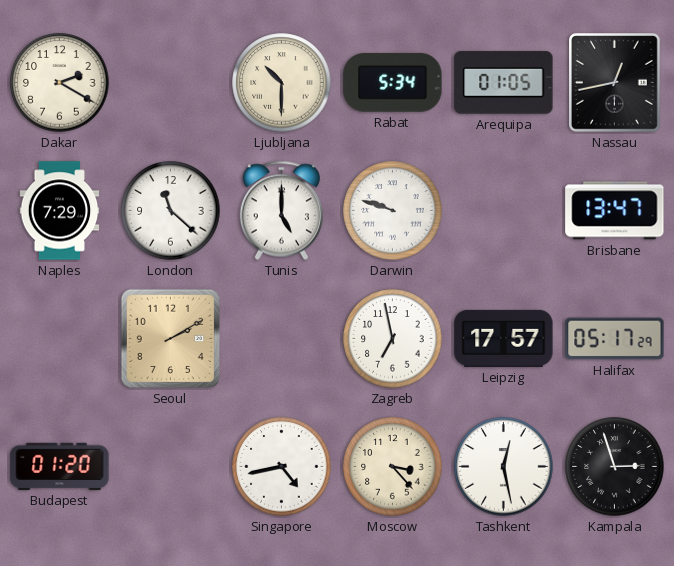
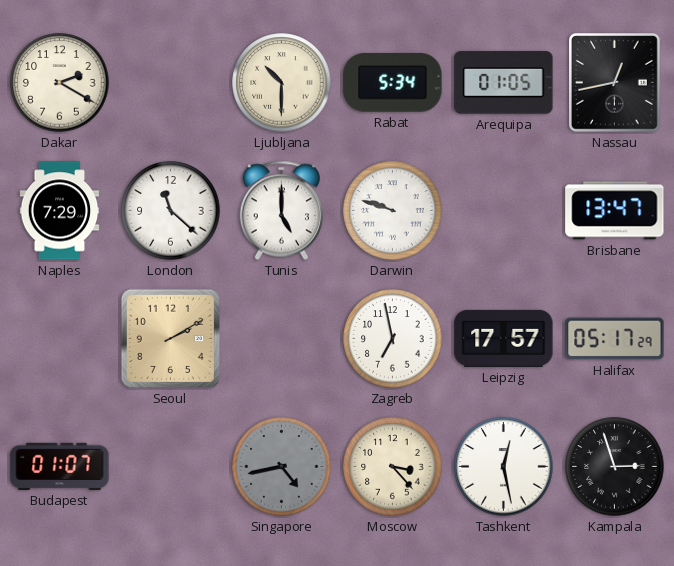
Budapest: 01:20 -> 01:07 (60, 466)
Singapore dial: white -> grey (282, 467)
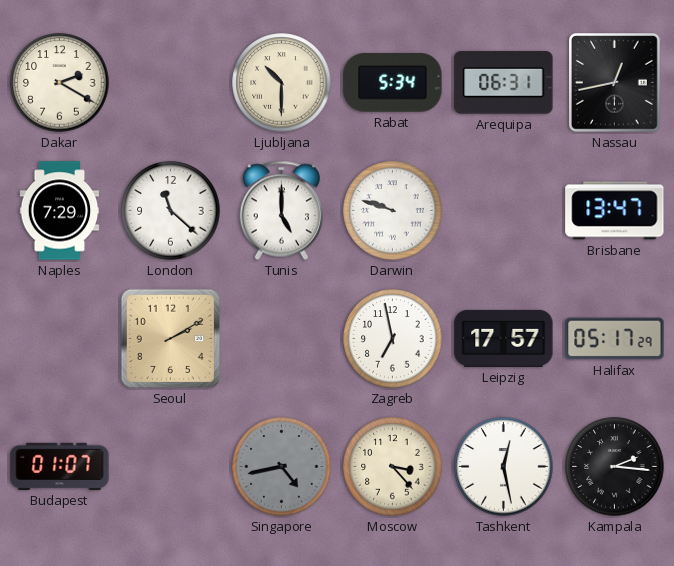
Arequipa: 01:05 -> 06:31 (504, 83)
Kampala: 2:57 -> 2:16 (615, 467)
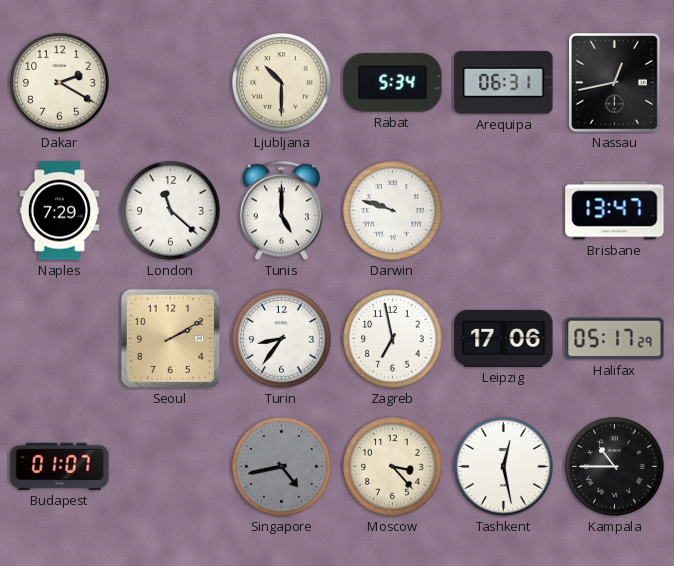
Turin: none -> 8:36 (282, 339)
Leipzig: 17:57 -> 17:06 (504, 338)
Kampala: 2:16 -> 10:45 (615, 467)
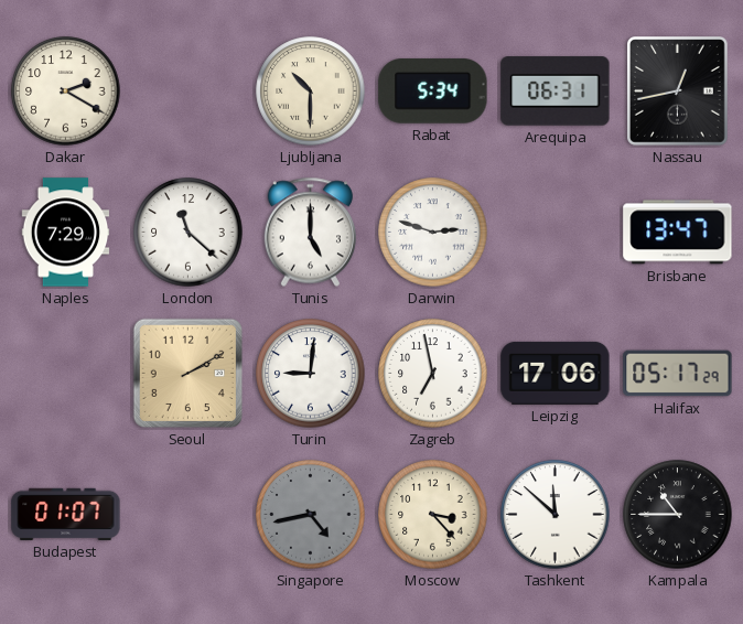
Darwin: 9:48 -> 2:48 (433, 233)
Turin: 8:36 -> 9:01 (311, 374)
Tashkent: 12:28 -> 11:52 (556, 515)
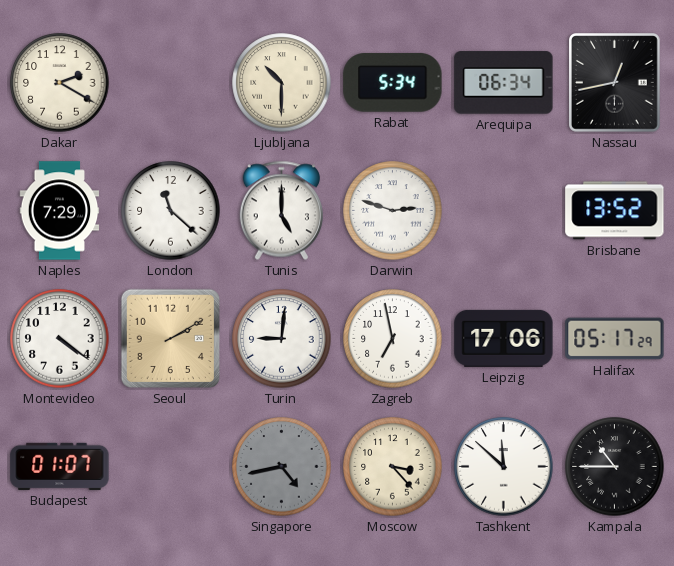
Arequipa: 06:31 -> 06:34 (504, 83)
Brisbane: 13:47 -> 13:52 (615, 211)
Montevideo: none -> 4:21 (60, 339)
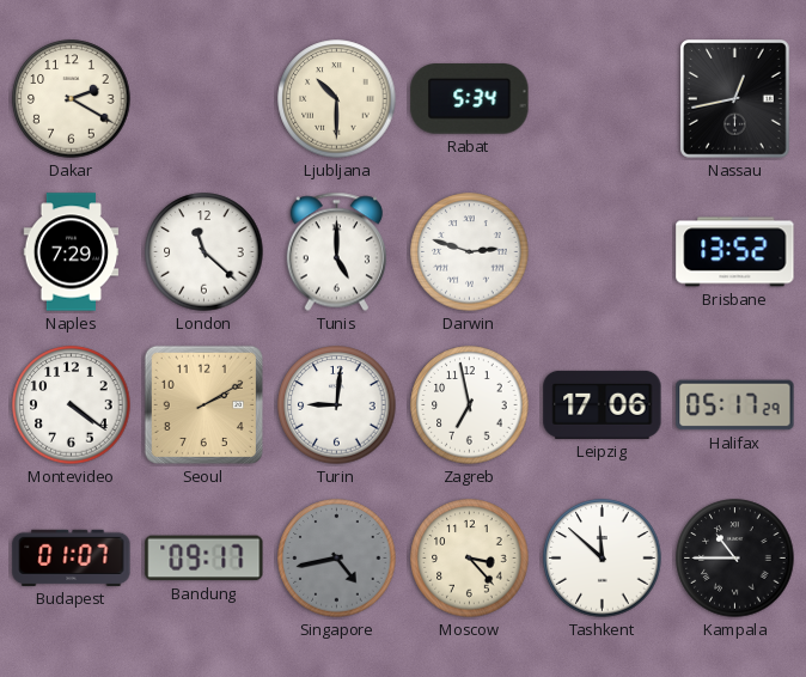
Arequipa: 06:34 -> none (504, 83)
Bandung: none -> 09:17 (204, 559)
